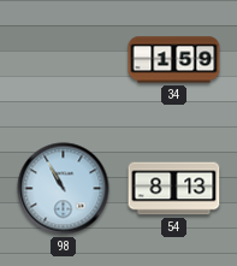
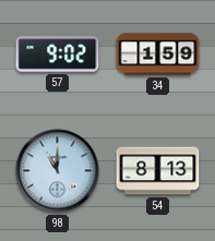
57: none -> 9:02 (58, 55)
98: 10:55 -> 11:00 (58, 171)
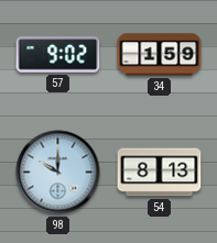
98: 11:00 -> 10:00 (58, 173)
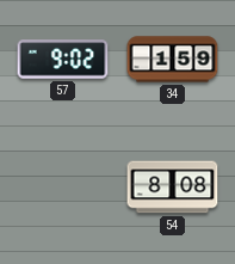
98: 10:00 -> none (58, 173)
54: 8:13 -> 8:08 (173, 188)
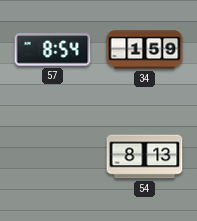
57: 9:02 -> 8:54 (53, 50)
54: 8:08 -> 8:13 (145, 157)
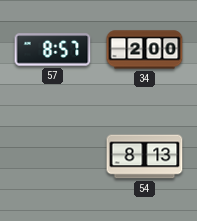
57: 8:54 -> 8:57 (53, 50)
34: 1:59 -> 2:00 (145, 50)
